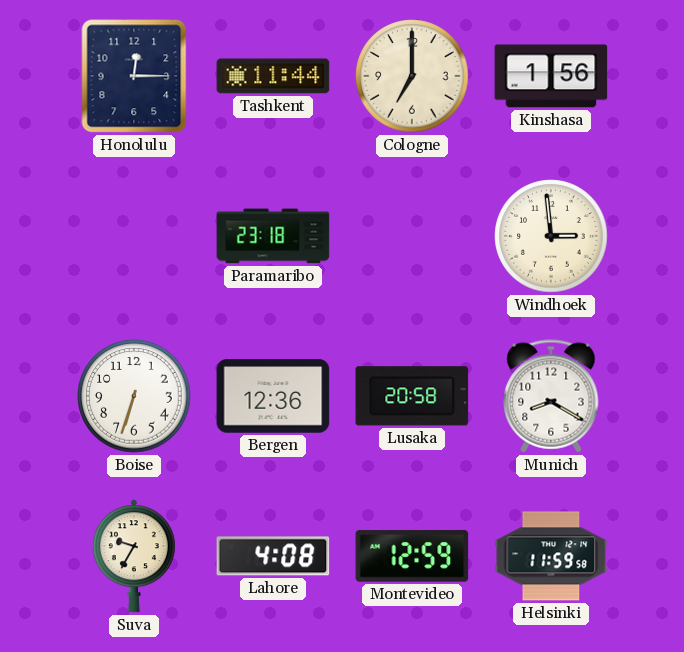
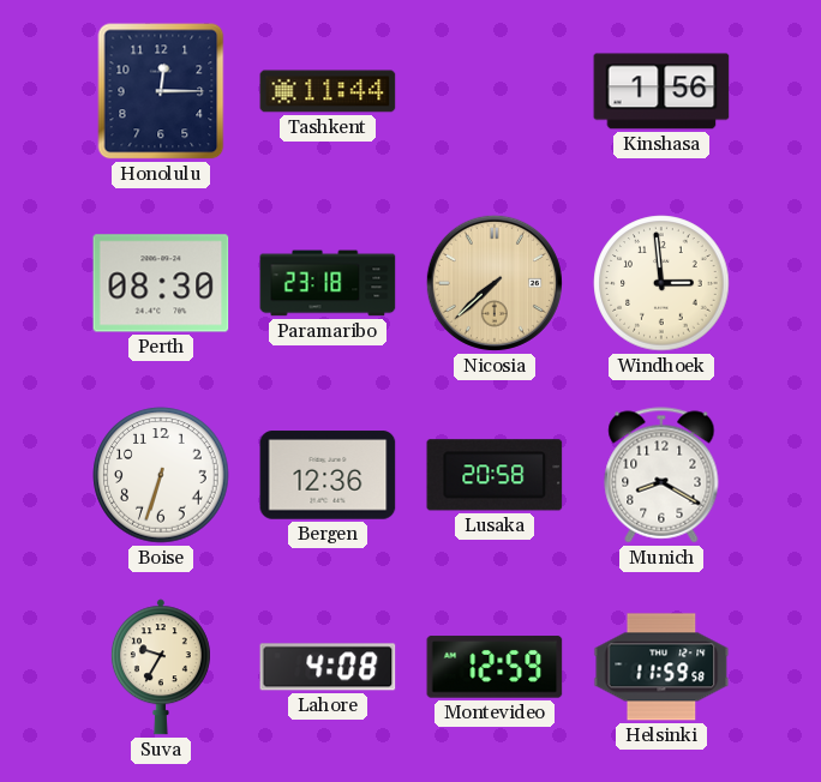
Cologne: 7:00 -> none (412, 76)
Perth: none -> 08:30 (161, 283)
Nicosia: none -> 7:38 (495, 283)
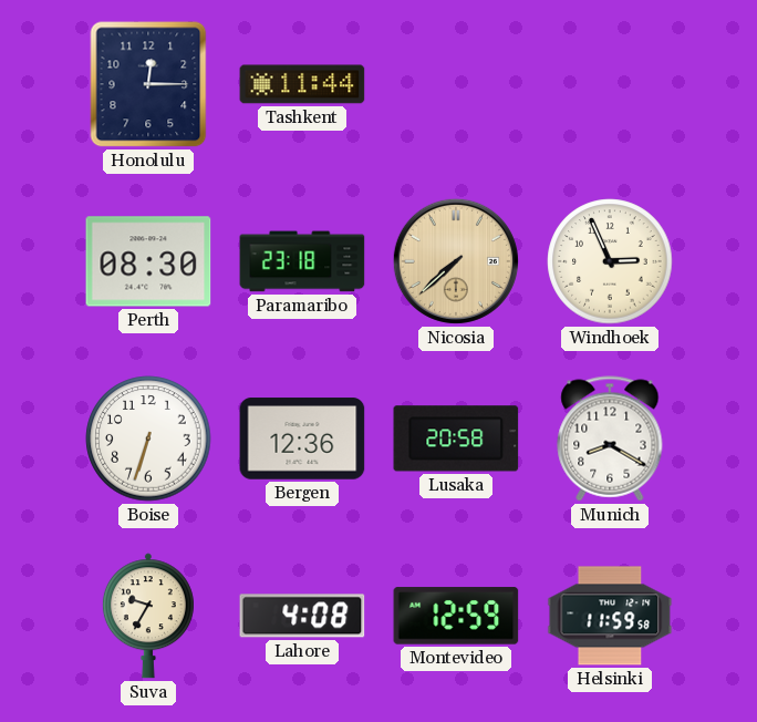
Kinshasa: 1:56 -> none (661, 91)
Windhoek: 2:59 -> 2:56 (610, 261)
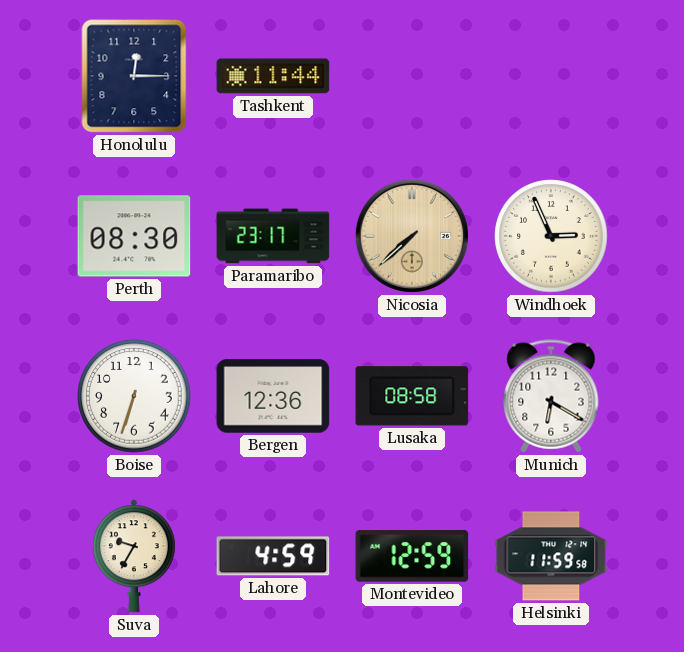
Paramaribo: 23:18 -> 23:17 (273, 236)
Lusaka: 20:58 -> 08:58 (412, 396)
Munich: 8:20 -> 6:20 (551, 396)
Lahore: 4:08 -> 4:59 (273, 556)
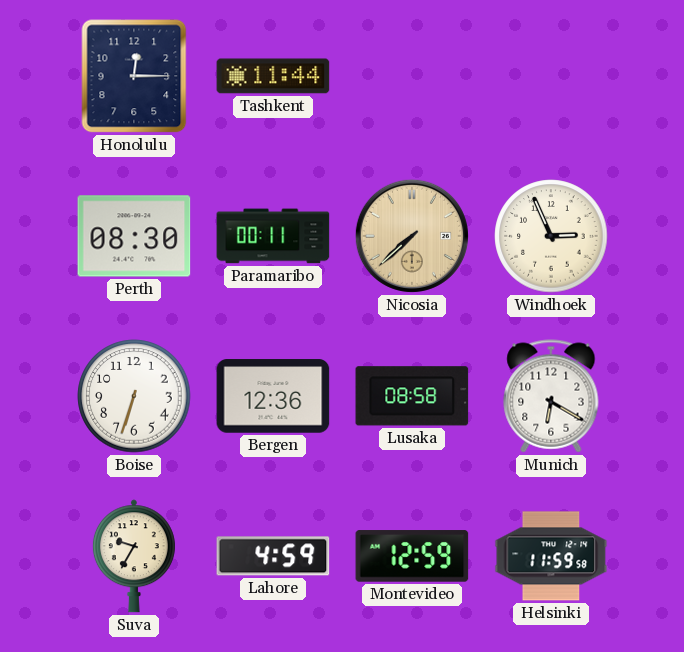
Paramaribo: 23:17 -> 00:11 (273, 236)
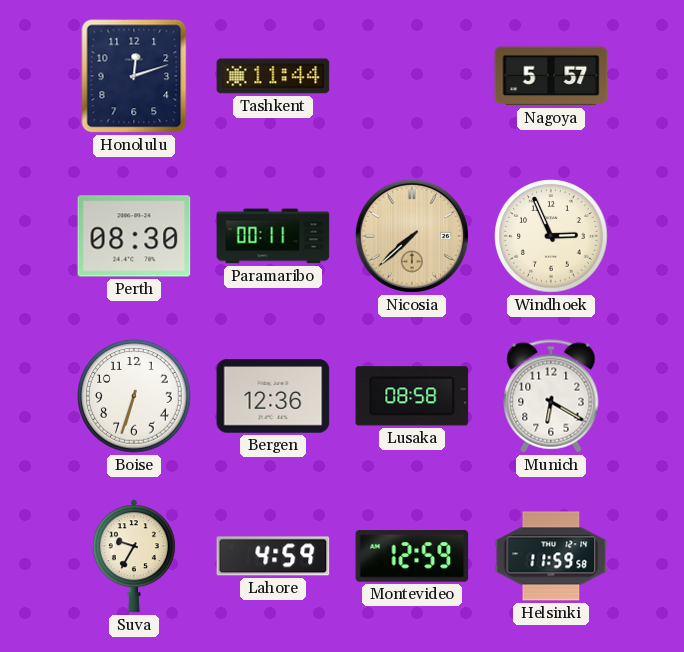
Honolulu: 12:15 -> 12:12 (134, 76)
Nagoya: none -> 5:57 (551, 76)
